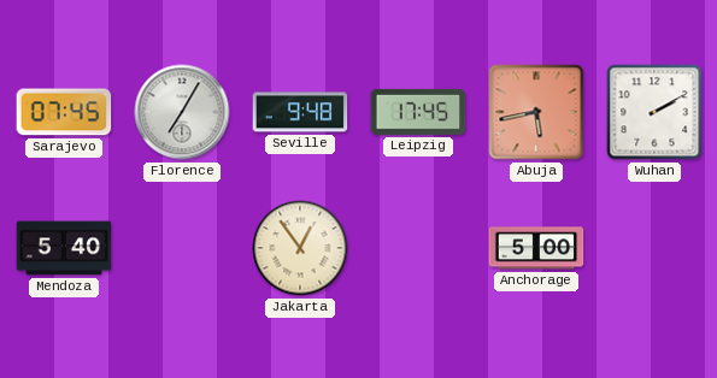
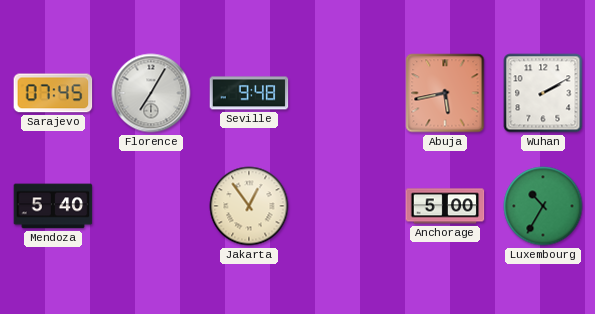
Leipzig: 17:45 -> none (418, 112)
Luxembourg: none -> 10:35 (543, 206)
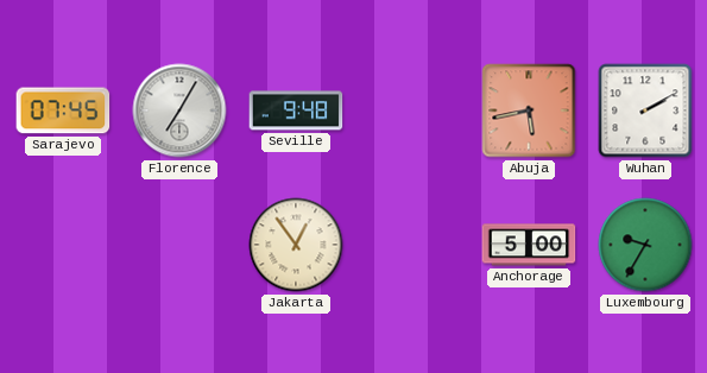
Mendoza: 5:40 -> none (53, 206)
Luxembourg: 10:35 -> 9:35 (645, 245)
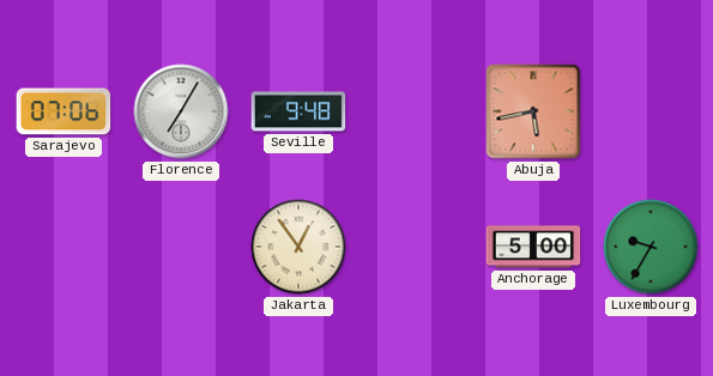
Sarajevo: 07:45 -> 07:06 (64, 111)
Wuhan: 2:10 -> none (645, 110)
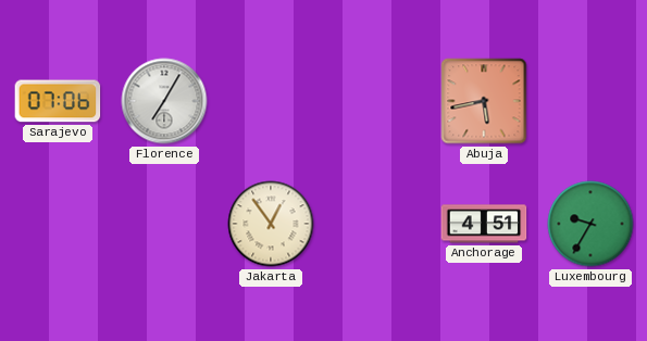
Seville: 9:48 -> none (298, 111)
Anchorage: 5:00 -> 4:51 (484, 224)
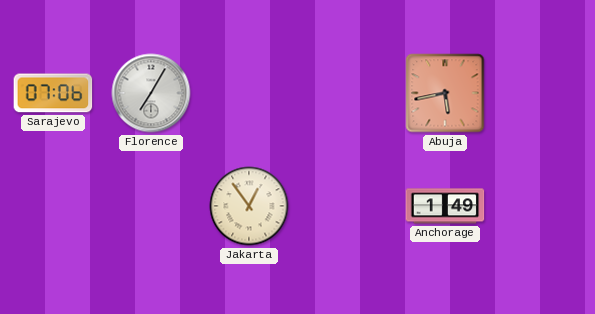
Anchorage: 4:51 -> 1:49 (445, 206)
Luxembourg: 9:35 -> none (590, 224)
